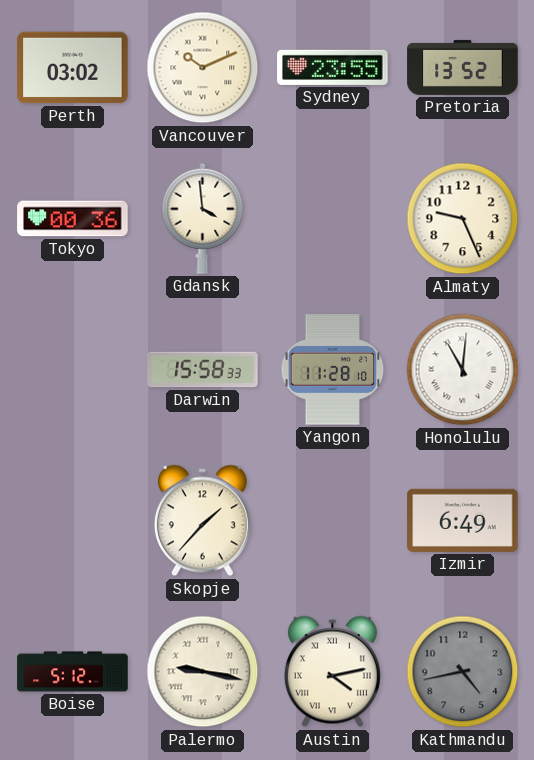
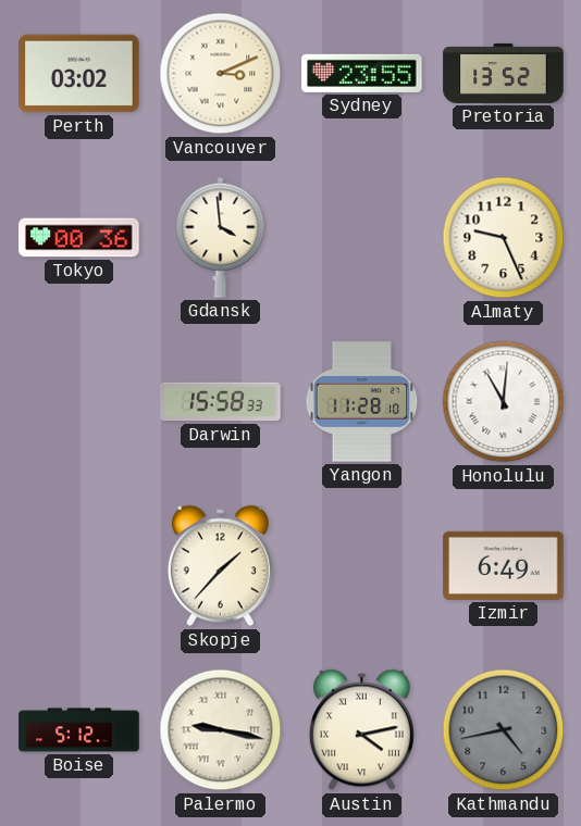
Vancouver: 10:11 -> 3:11 (221, 74)
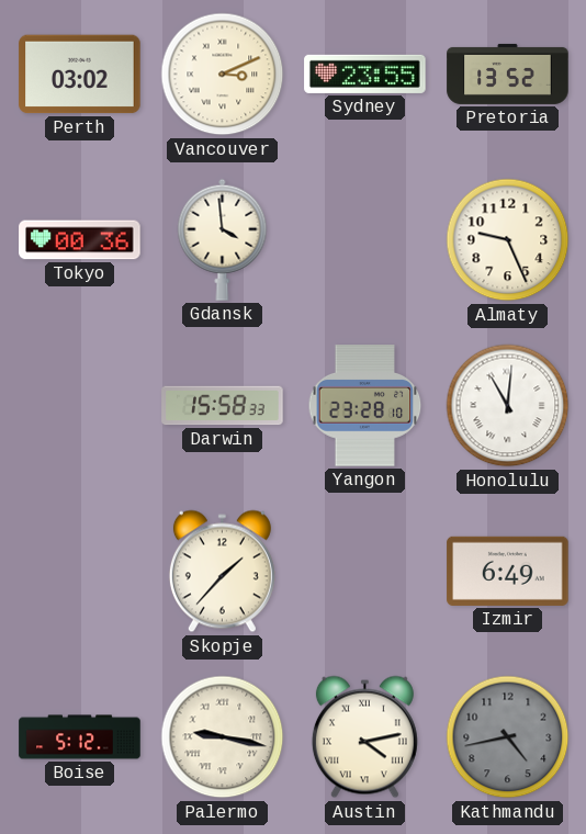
Yangon: 11:28 -> 23:28 (365, 406)
